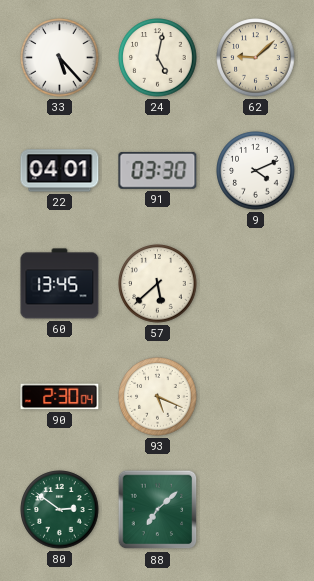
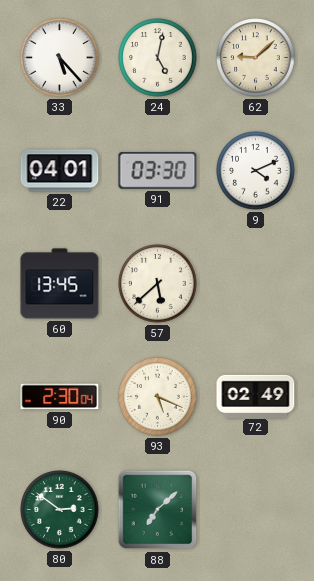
72: none -> 02:49 (256, 396)
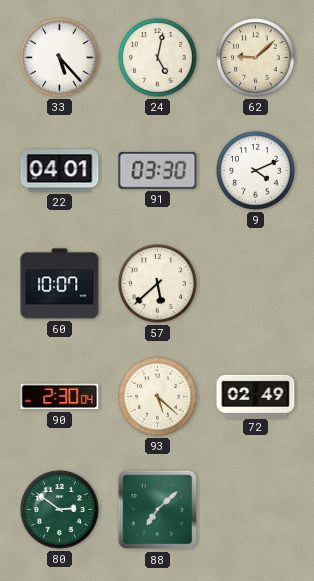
60: 13:45 -> 10:07 (60, 284)
93: 5:19 -> 5:22 (158, 397)
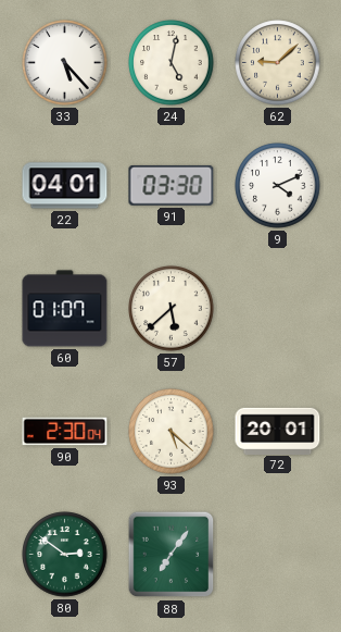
60: 10:07 -> 01:07 (65, 309)
72: 02:49 -> 20:01 (278, 431)
88: 7:08 -> 7:06 (172, 555)
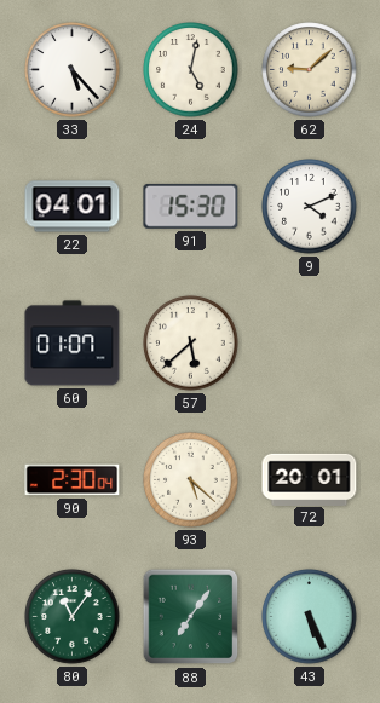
91: 03:30 -> 15:30 (191, 206)
80: 2:51 -> 11:06 (73, 617)
43: none -> 5:26 (310, 617)
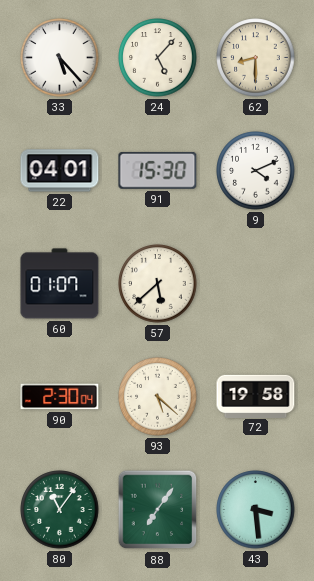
24: 5:02 -> 5:07 (158, 58)
62: 9:08 -> 8:30 (256, 58)
72: 20:01 -> 19:58 (256, 396)
43: 5:26 -> 3:29 (256, 510)
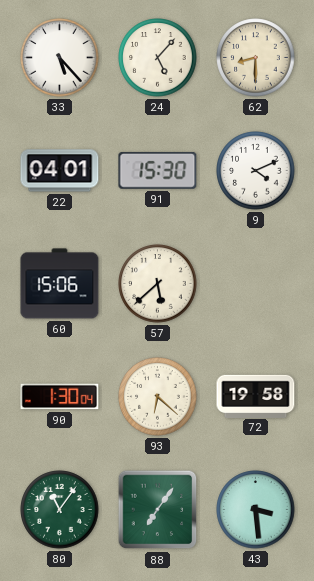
60: 01:07 -> 15:06 (60, 284)
90: 2:30 -> 1:30 (60, 397)
93: 5:22 -> 6:22 (158, 397)
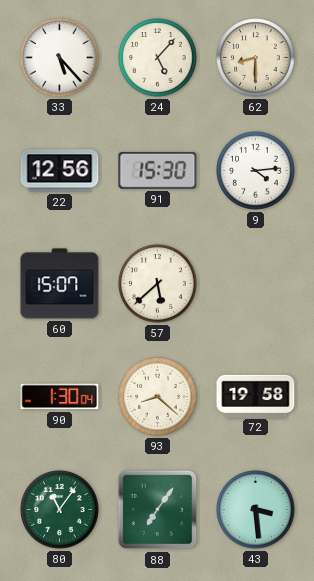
22: 04:01 -> 12:56 (60, 171)
9: 4:11 -> 4:14 (256, 171)
60: 15:06 -> 15:07 (60, 284)
93: 6:22 -> 8:22 (158, 397)
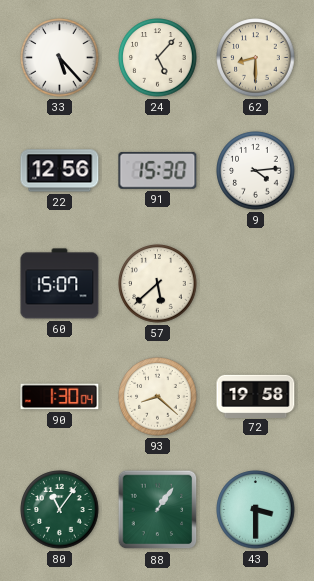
88: 7:06 -> 1:06 (158, 510)
43: 3:29 -> 3:30 (256, 510)
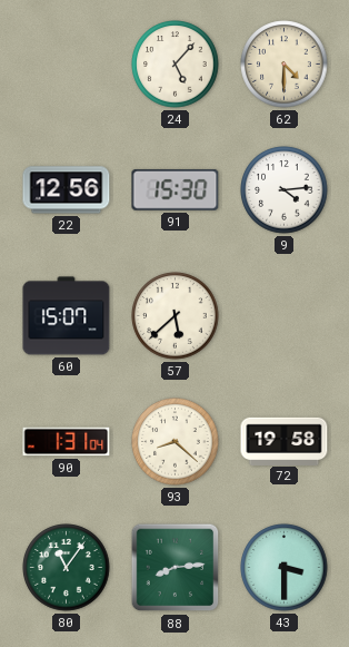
33: 5:23 -> none (60, 58)
62: 8:30 -> 4:30 (285, 65)
90: 1:30 -> 1:31 (67, 442)
88: 1:06 -> 8:14 (176, 568)
